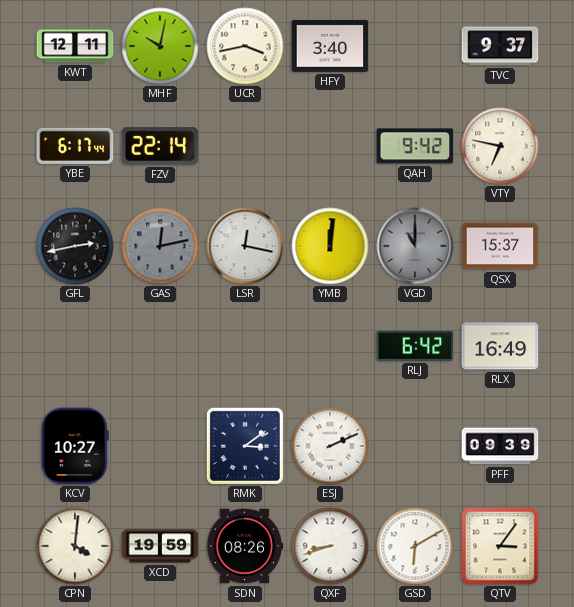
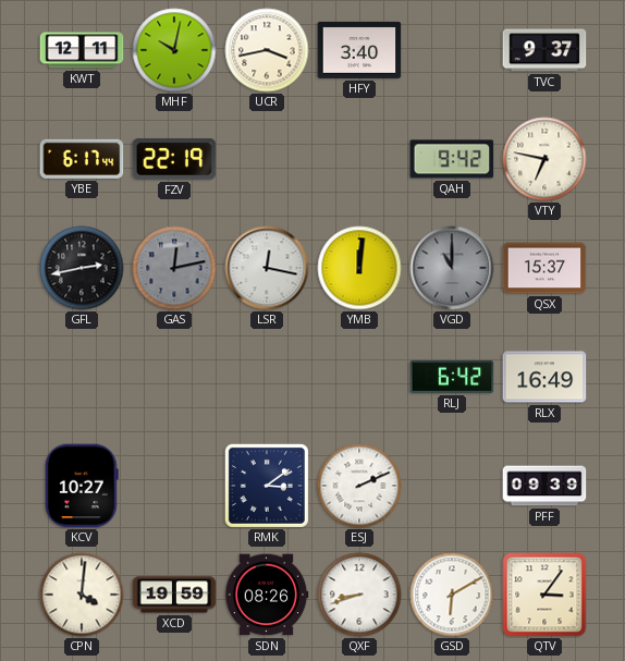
FZV: 22:14 -> 22:19 (174, 159)
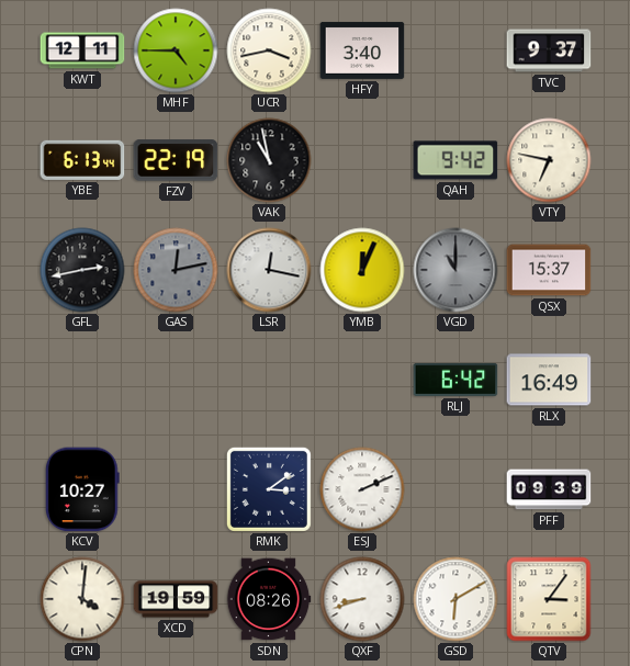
MHF: 10:02 -> 4:45 (176, 50)
YBE: 6:17 -> 6:13 (82, 160)
VAK: none -> 10:58 (269, 160)
YMB: 12:01 -> 12:04 (362, 270)
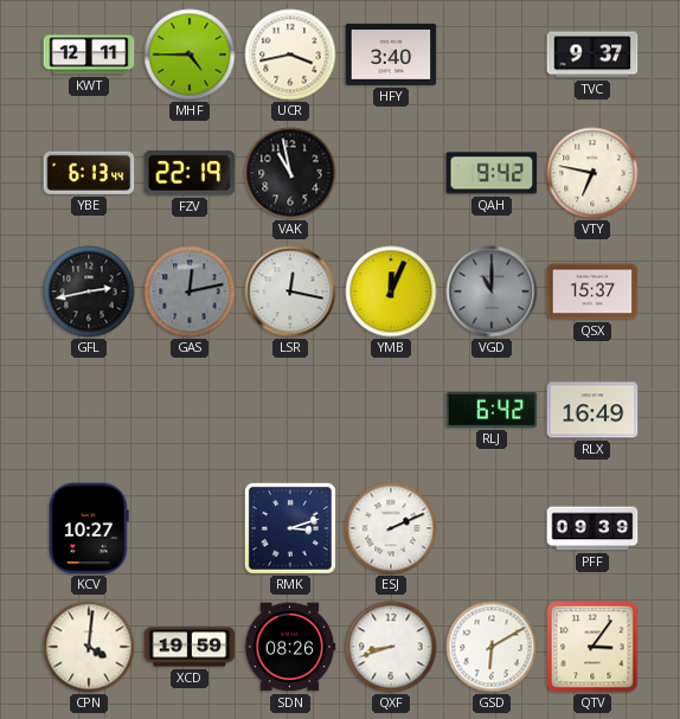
RMK: 3:09 -> 3:12 (290, 528)
